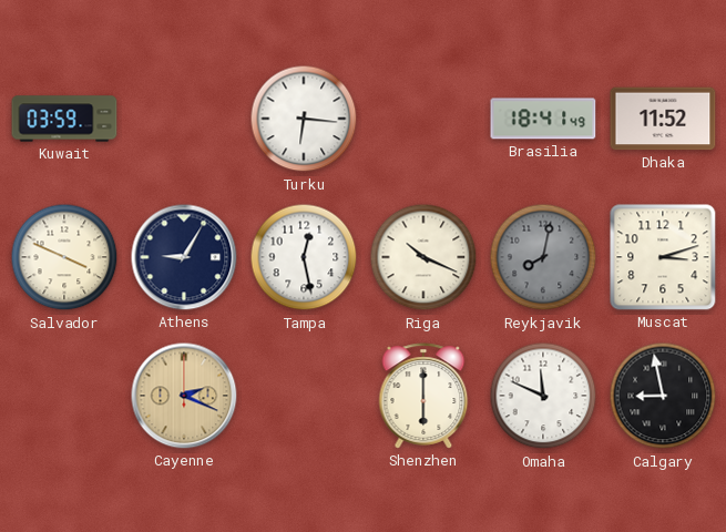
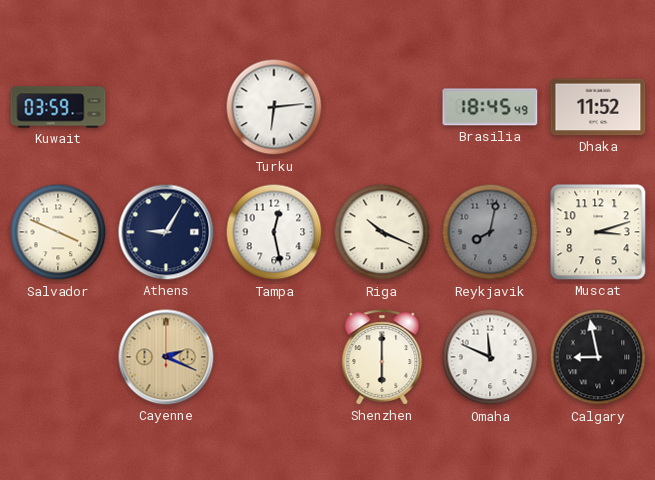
Turku: 6:16 -> 6:14 (274, 107)
Brasilia: 18:41 -> 18:45 (490, 107)
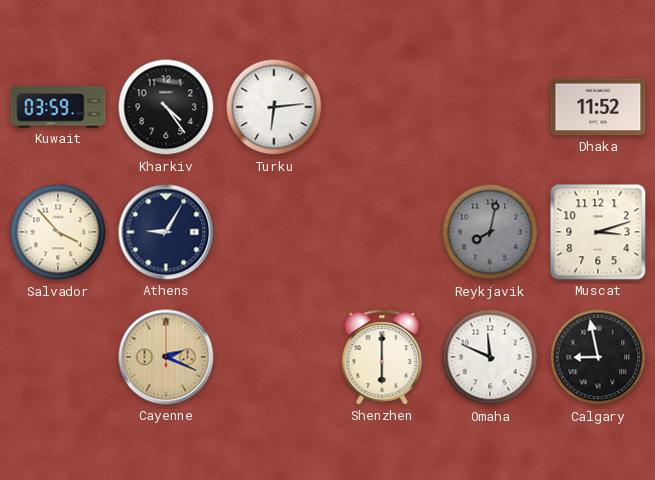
Kharkiv: none -> 4:24 (166, 107)
Brasilia: 18:45 -> none (490, 107)
Salvador: 3:49 -> 3:53 (58, 232)
Tampa: 12:28 -> none (274, 232)
Riga: 10:19 -> none (382, 232)
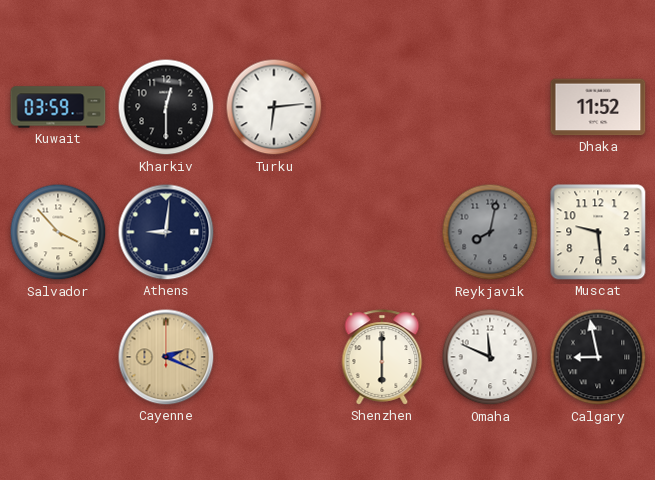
Kharkiv: 4:24 -> 12:30 (166, 107)
Athens: 9:05 -> 9:01 (166, 232)
Muscat: 3:12 -> 9:29 (598, 232)
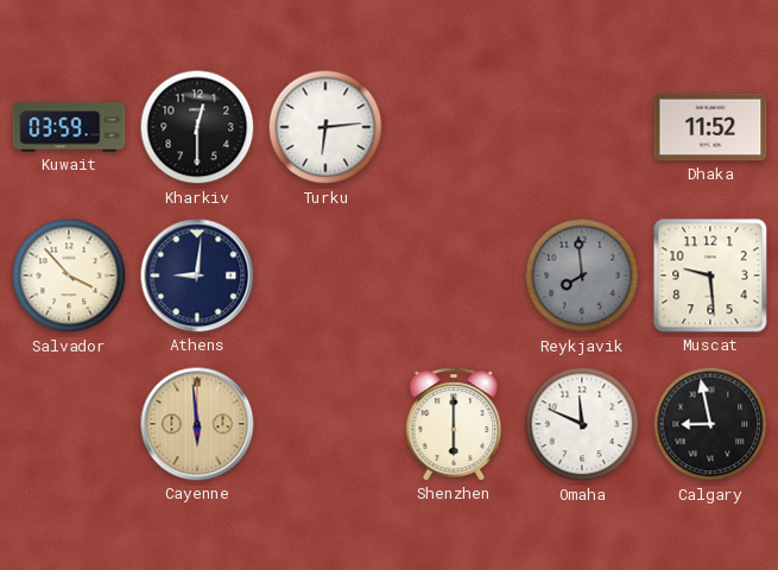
Reykjavik: 8:02 -> 7:59 (582, 275)
Cayenne: 2:19 -> 5:59 (197, 424)
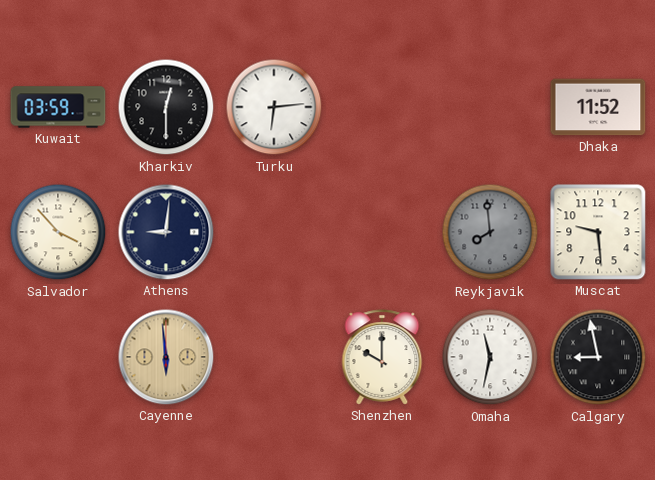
Shenzhen: 6:00 -> 10:00 (382, 357)
Omaha: 11:49 -> 11:32 (490, 357)
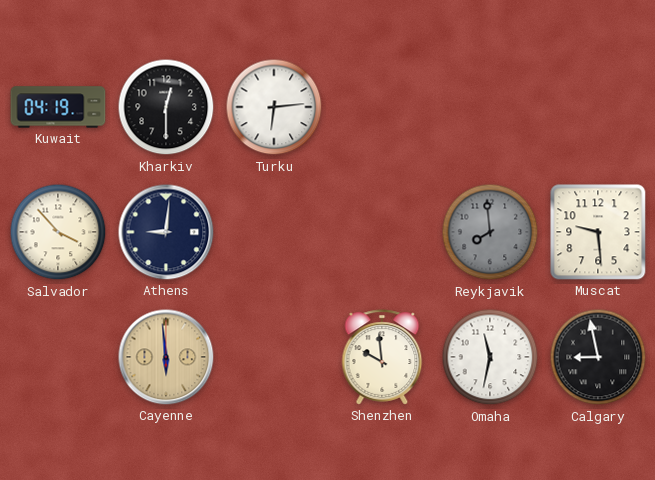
Kuwait: 03:59 -> 04:19 (58, 107)
Dhaka: 11:52 -> none (598, 107)
Shenzhen: 10:00 -> 9:59 (382, 357)
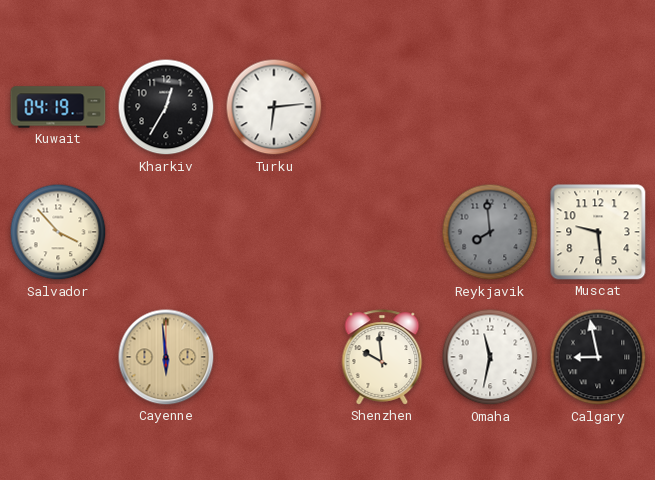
Kharkiv: 12:30 -> 12:35 (166, 107)
Athens: 9:01 -> none (166, 232)
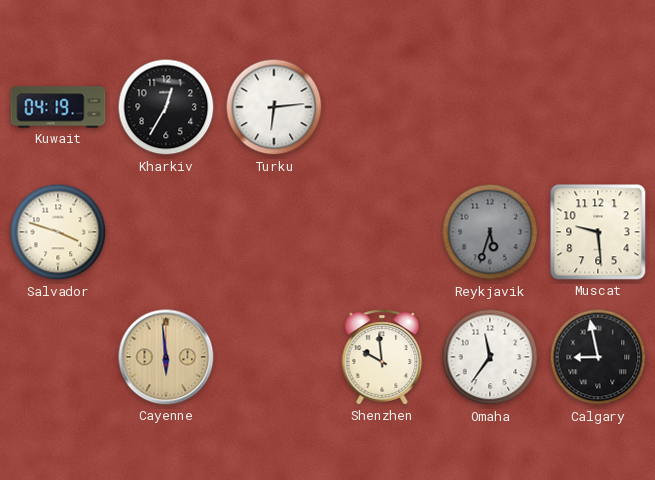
Salvador: 3:53 -> 3:48 (58, 232)
Reykjavik: 7:59 -> 5:33 (490, 232)
Omaha: 11:32 -> 11:36 (490, 357)
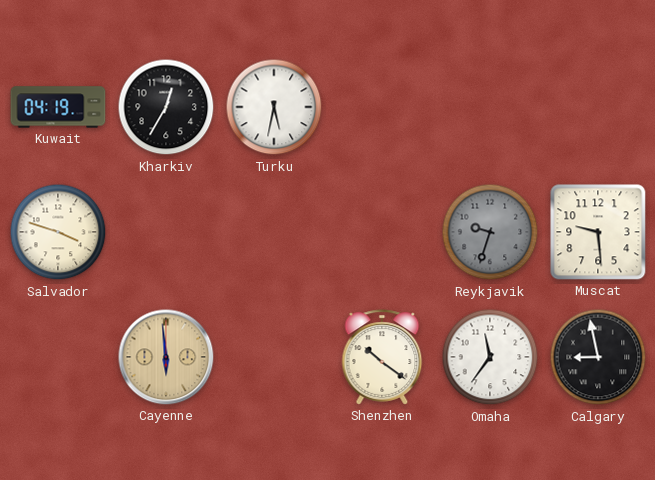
Turku: 6:14 -> 5:32 (274, 107)
Reykjavik: 5:33 -> 9:33 (490, 232)
Shenzhen: 9:59 -> 10:21 (382, 357)
